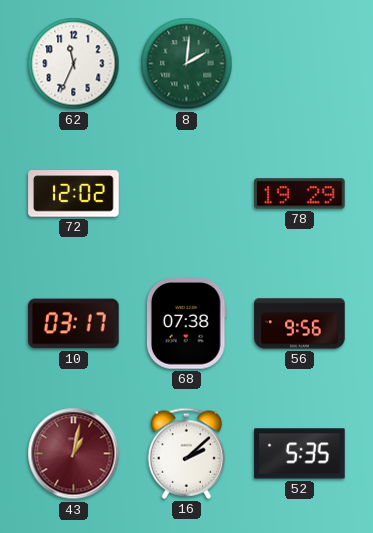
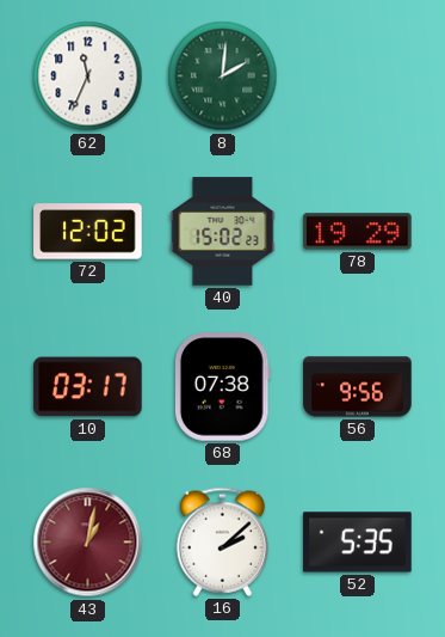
40: none -> 15:02 (223, 232)
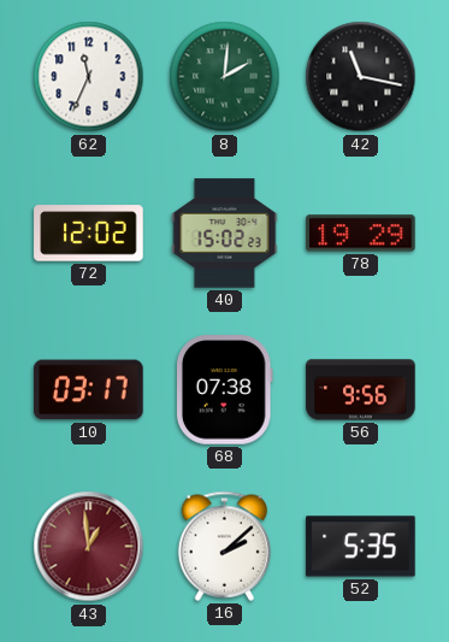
42: none -> 11:17 (361, 77)
43: 1:02 -> 12:59 (89, 547)
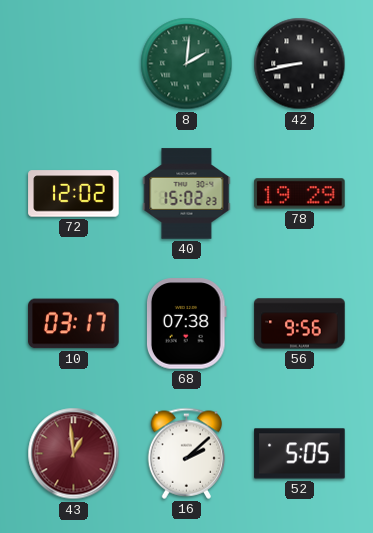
62: 11:34 -> none (89, 77)
42: 11:17 -> 8:43 (300, 64)
52: 5:35 -> 5:05 (300, 454)
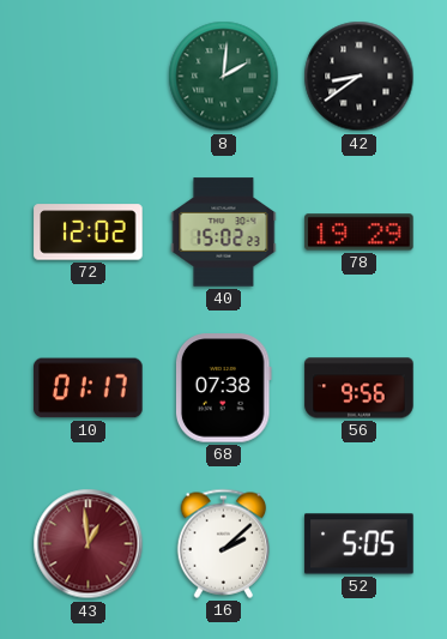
42: 8:43 -> 8:39 (360, 77)
10: 03:17 -> 01:17 (89, 388)
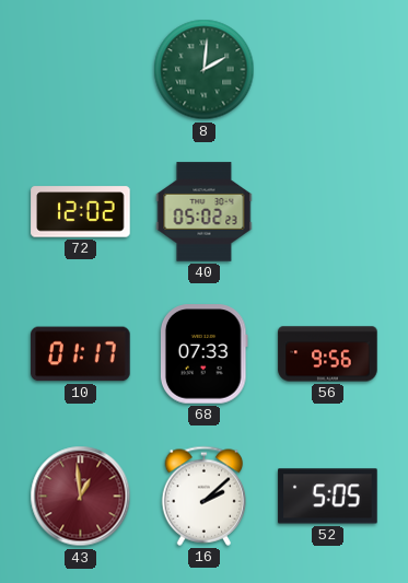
42: 8:39 -> none (360, 77)
40: 15:02 -> 05:02 (205, 212)
78: 19:29 -> none (360, 233)
68: 07:38 -> 07:33 (203, 354)
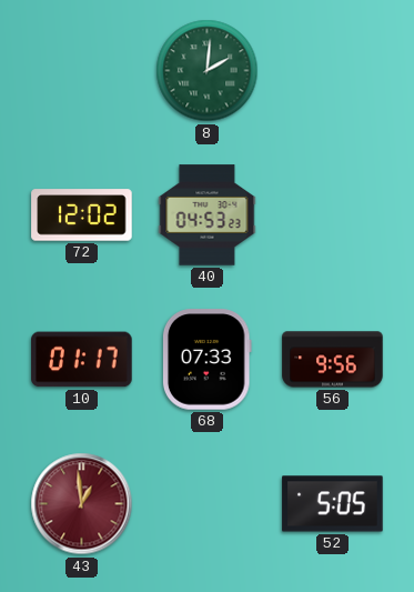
40: 05:02 -> 04:53 (208, 215)
16: 2:08 -> none (205, 495)
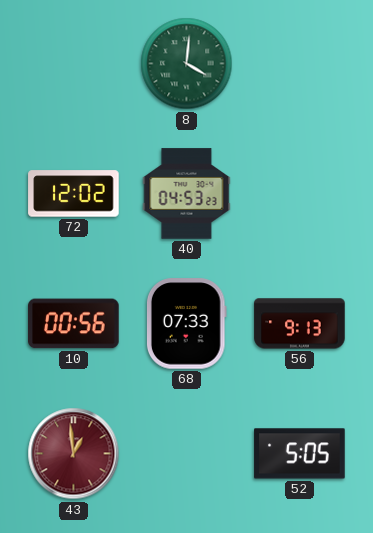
8: 2:01 -> 4:01 (187, 64)
10: 01:17 -> 00:56 (74, 324)
56: 9:56 -> 9:13 (300, 324)
